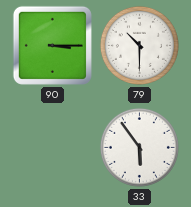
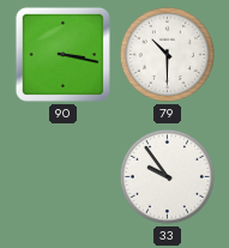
90: 3:15 -> 3:17 (62, 54)
33: 5:54 -> 9:54 (167, 176)
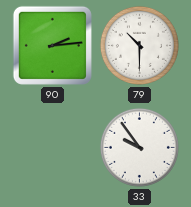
90: 3:17 -> 2:14 (52, 45)
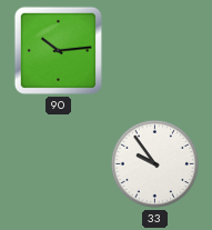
90: 2:14 -> 10:14 (58, 50)
79: 10:30 -> none (139, 45)
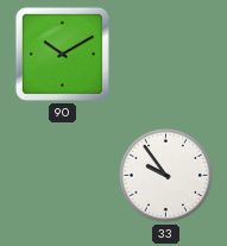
90: 10:14 -> 10:10 (62, 53)
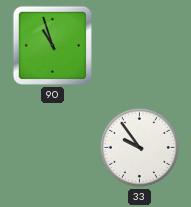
90: 10:10 -> 10:57 (52, 45)
